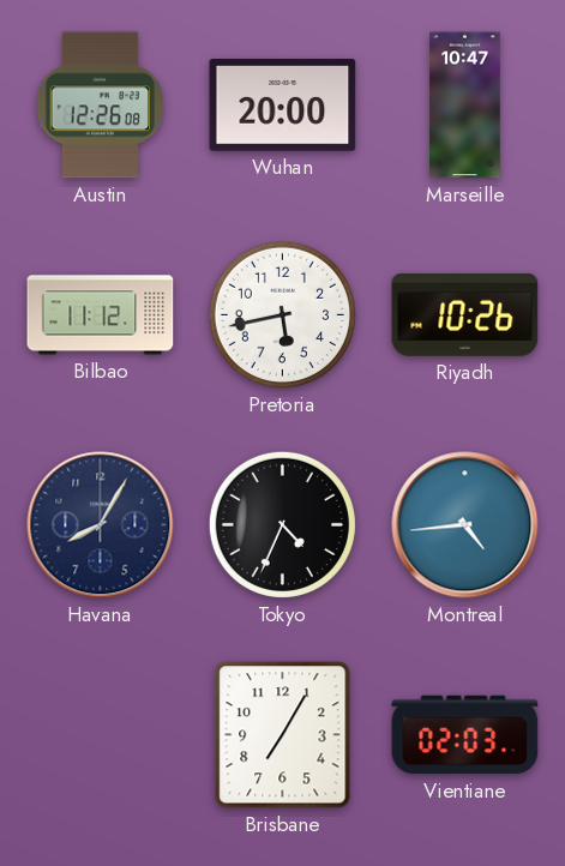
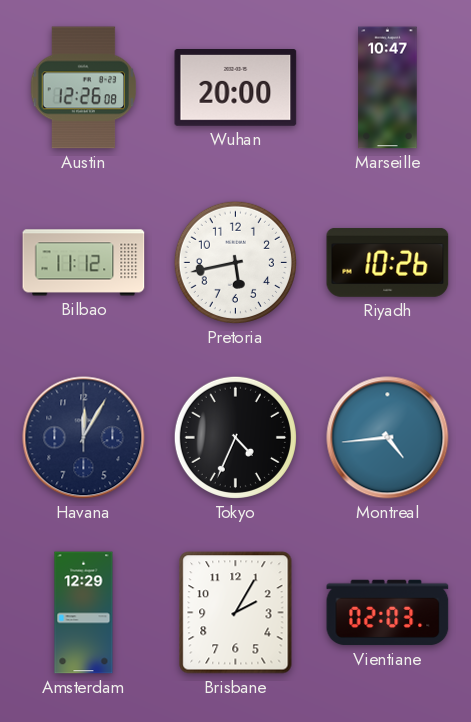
Havana: 8:05 -> 12:05 (84, 438)
Amsterdam: none -> 12:29 (84, 613)
Brisbane: 7:05 -> 2:05 (236, 613)
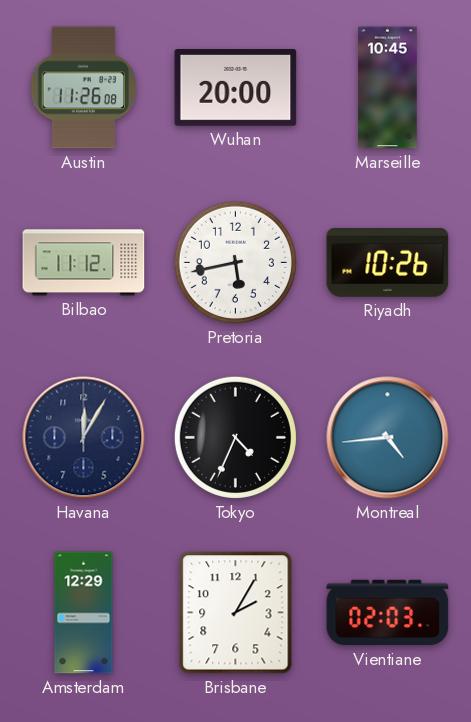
Austin: 12:26 -> 11:26 (84, 88)
Marseille: 10:47 -> 10:45 (388, 88)
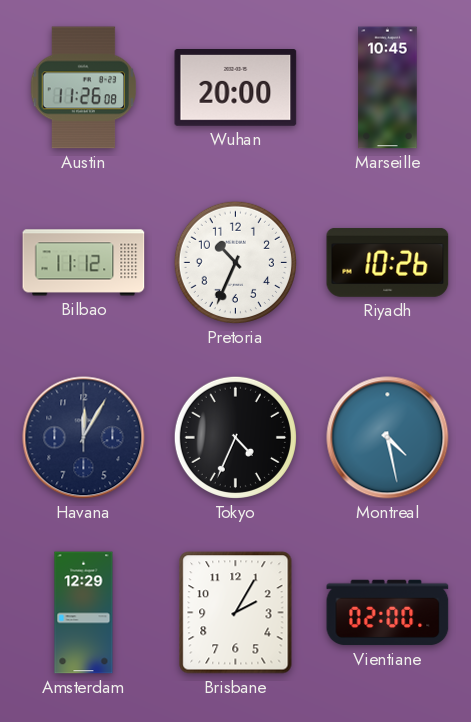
Pretoria: 5:43 -> 10:34 (235, 262)
Montreal: 4:44 -> 4:28 (388, 438)
Vientiane: 02:03 -> 02:00 (388, 613)
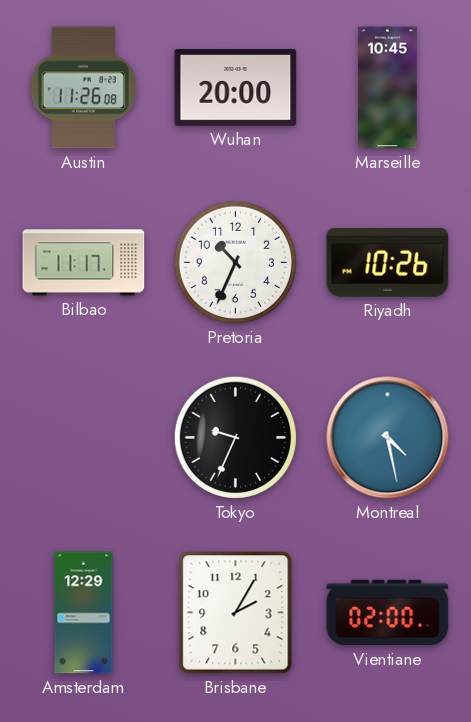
Bilbao: 11:12 -> 11:17 (84, 263)
Havana: 12:05 -> none (84, 438)
Tokyo: 4:34 -> 9:34 (235, 437)
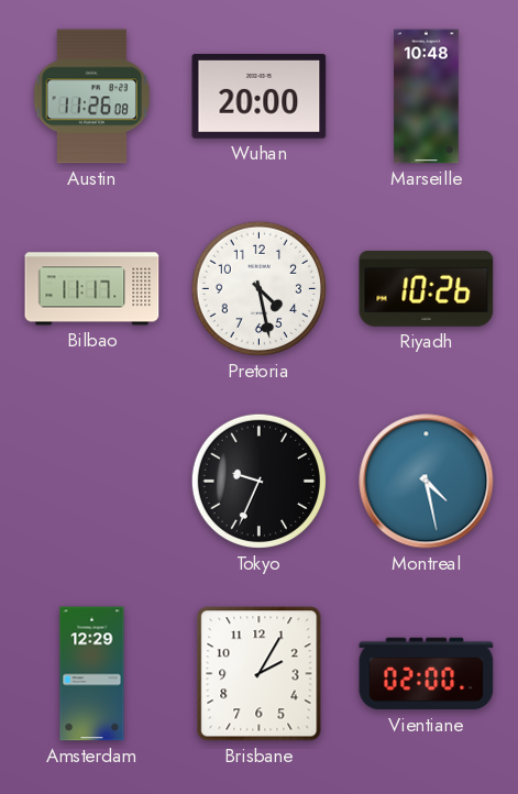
Marseille: 10:45 -> 10:48 (427, 97)
Pretoria: 10:34 -> 4:28 (258, 288)
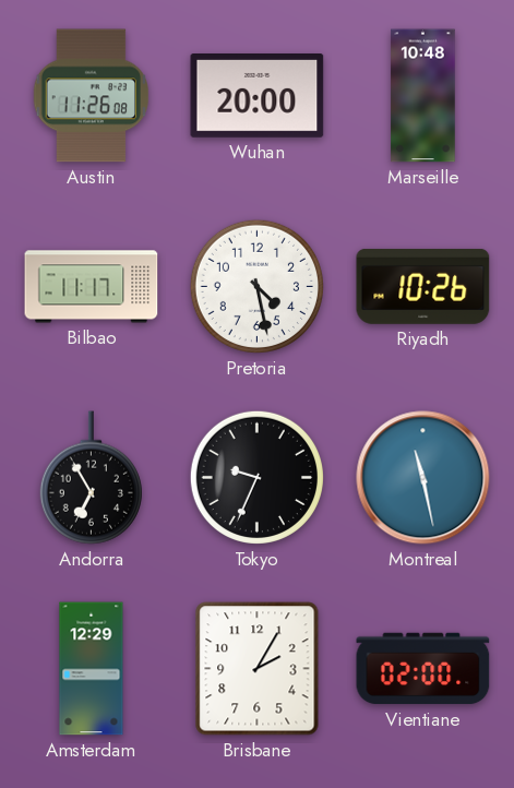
Andorra: none -> 6:55 (91, 478)
Montreal: 4:28 -> 11:28 (423, 478)
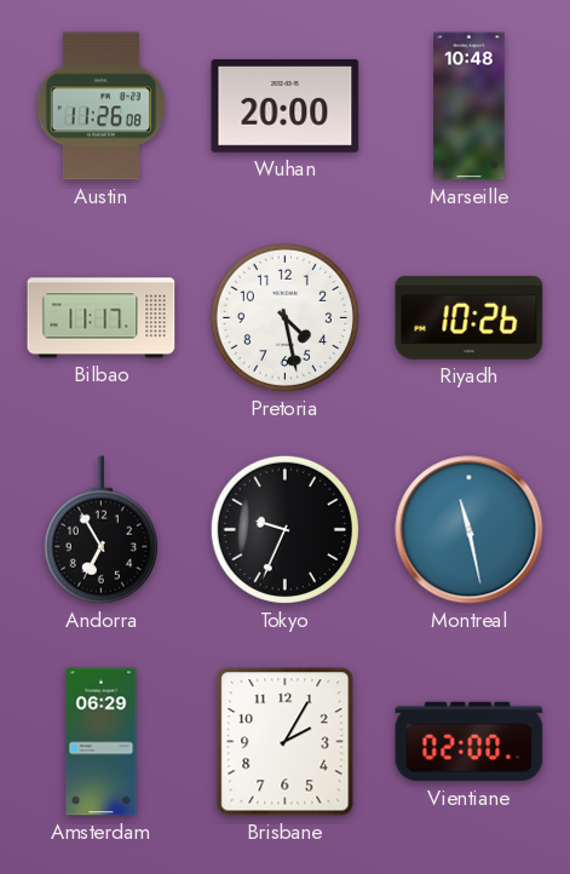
Amsterdam: 12:29 -> 06:29 (102, 742)
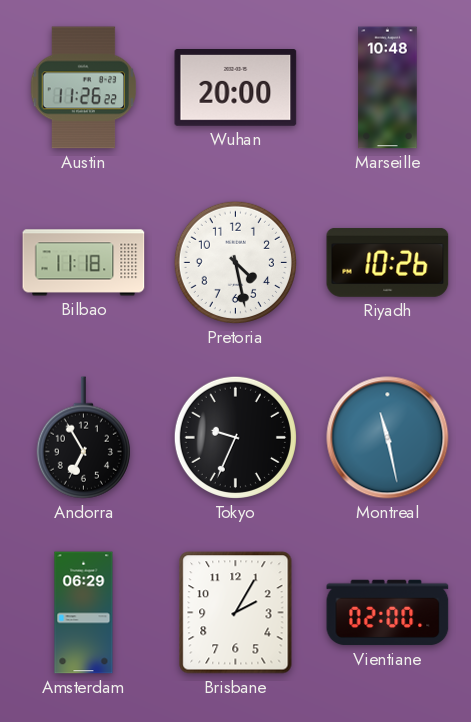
Austin: 11:26:08 -> 11:26:22 (84, 88)
Bilbao: 11:17 -> 11:18 (84, 263)
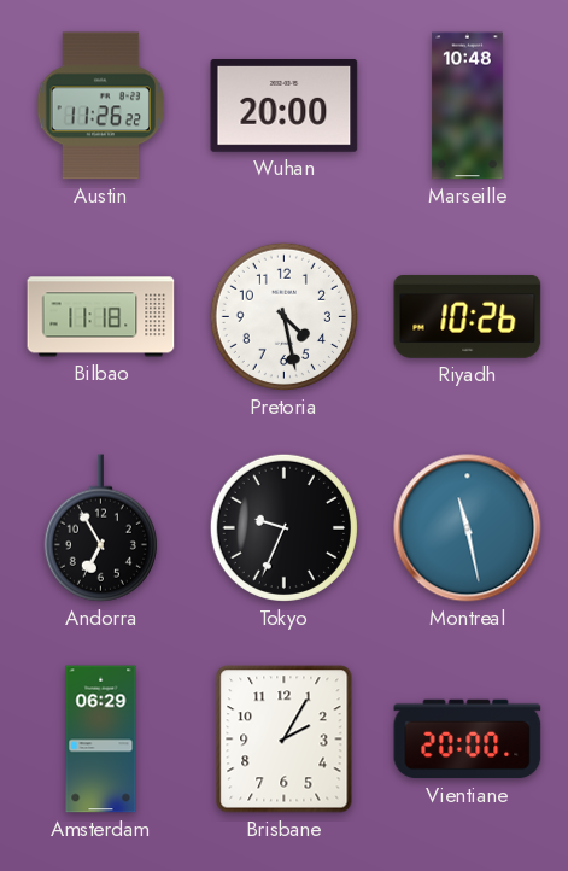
Vientiane: 02:00 -> 20:00 (468, 740)
